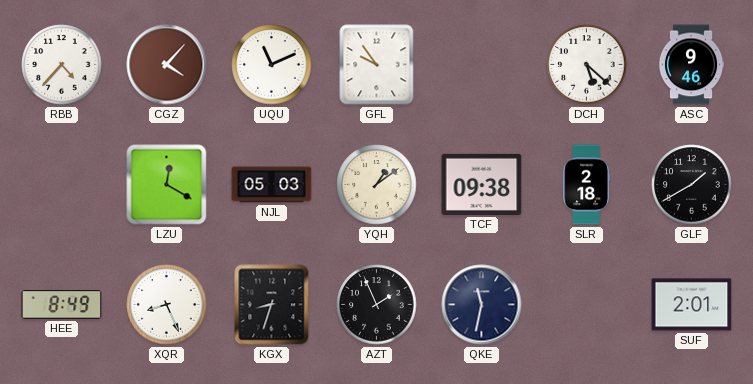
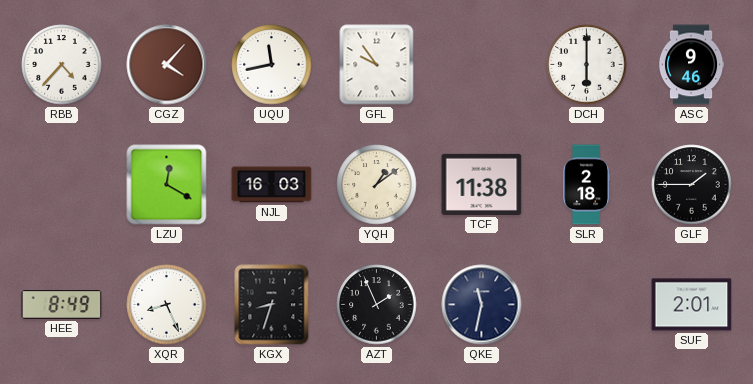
UQU: 11:11 -> 11:43 (272, 65)
DCH: 5:22 -> 6:00 (587, 65)
NJL: 05:03 -> 16:03 (272, 185)
TCF: 09:38 -> 11:38 (482, 184)
GLF: 1:40 -> 1:45 (692, 185)
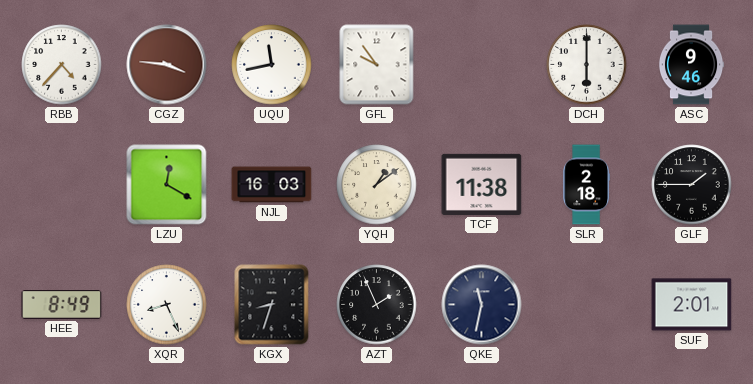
CGZ: 4:07 -> 3:46 (167, 65)
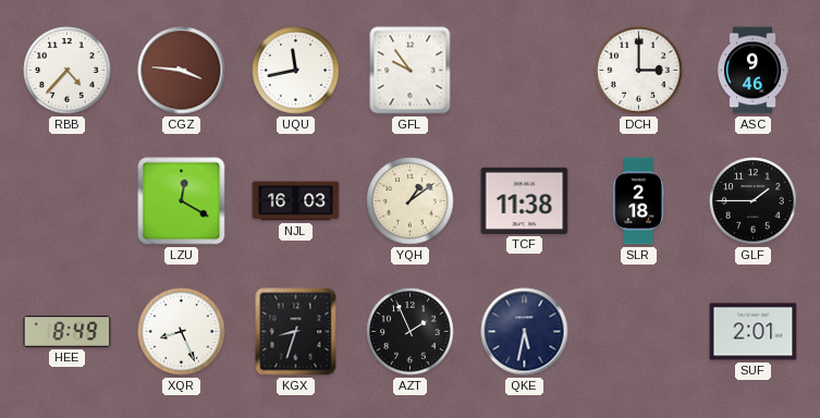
DCH: 6:00 -> 3:00 (639, 71)
QKE: 11:32 -> 5:32 (525, 332)
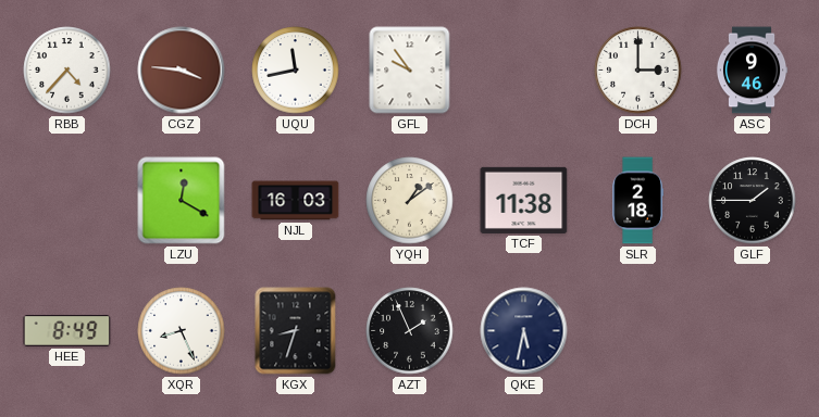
SUF: 2:01 -> none (754, 332)
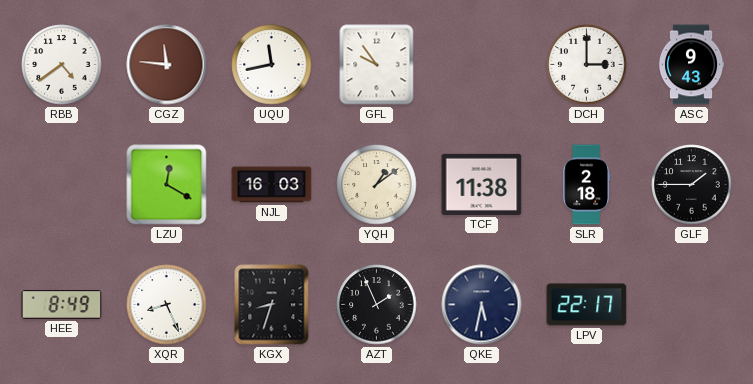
RBB: 4:37 -> 4:39 (62, 65)
CGZ: 3:46 -> 11:46 (167, 65)
ASC: 9:46 -> 9:43 (691, 65)
LPV: none -> 22:17 (587, 305)
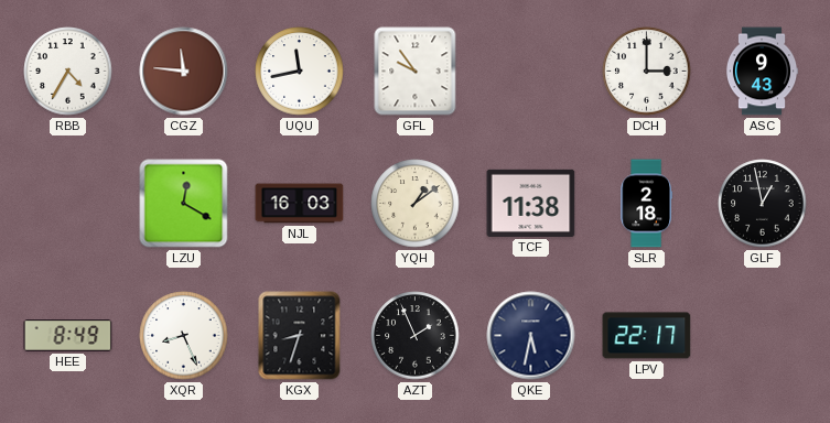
RBB: 4:39 -> 4:35 (68, 72)
GLF: 1:45 -> 12:58 (763, 204)
